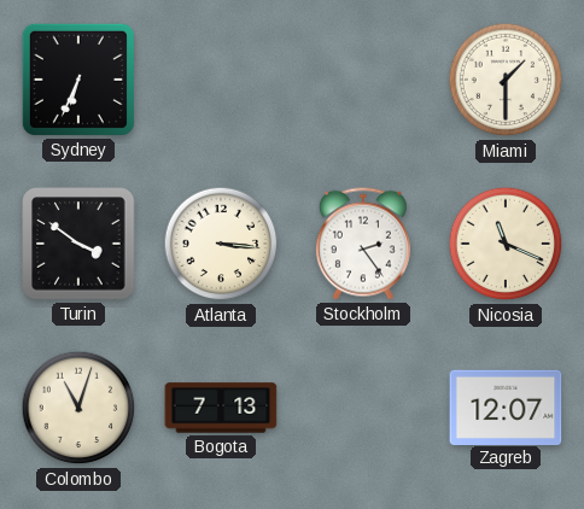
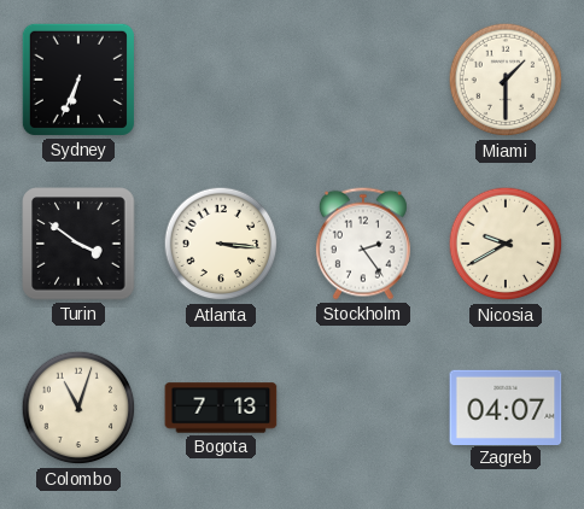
Nicosia: 11:19 -> 9:40 (506, 244)
Zagreb: 12:07 -> 04:07 (506, 406)
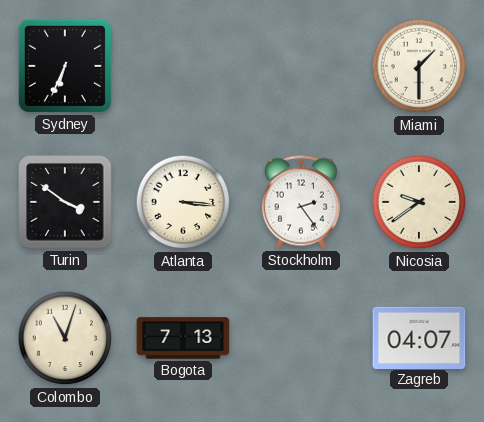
Nicosia: 9:40 -> 9:39 (419, 202)
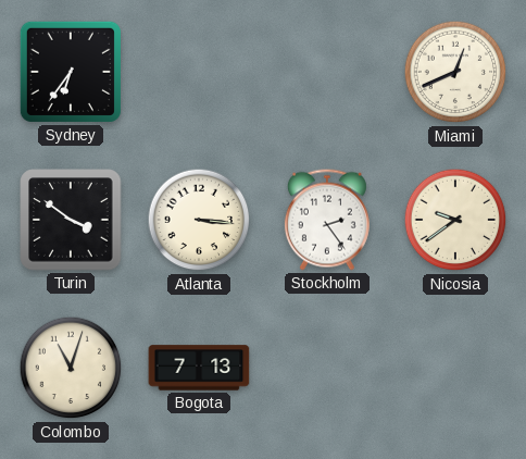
Sydney: 6:34 -> 6:36 (71, 72)
Miami: 1:30 -> 12:41 (455, 72)
Zagreb: 04:07 -> none (419, 337)
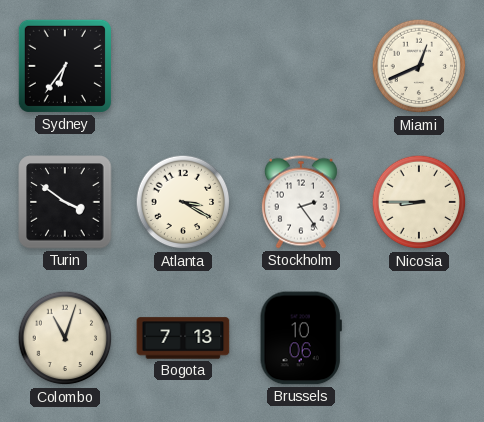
Atlanta: 3:16 -> 3:20 (183, 202)
Nicosia: 9:39 -> 8:45 (419, 202)
Brussels: none -> 10:06 (301, 338)
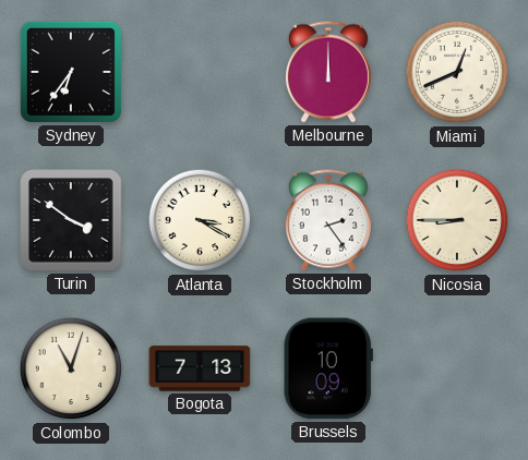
Melbourne: none -> 12:00 (328, 72)
Brussels: 10:06 -> 10:09 (328, 368)
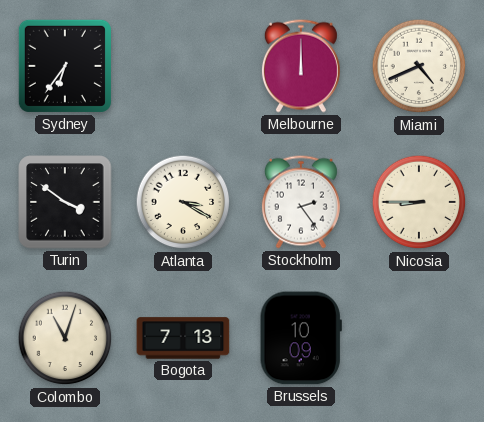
Miami: 12:41 -> 4:41 (419, 66)
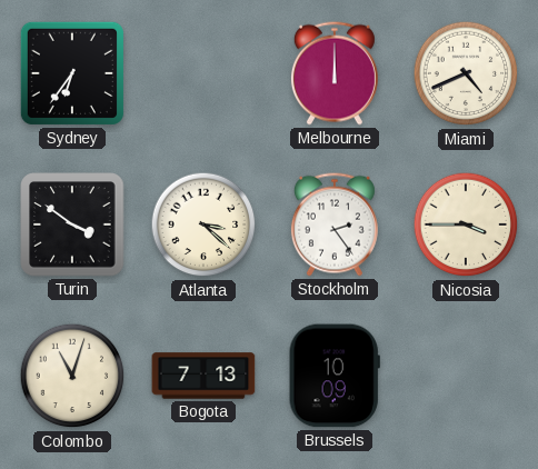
Atlanta: 3:20 -> 3:22 (203, 224)
Nicosia: 8:45 -> 3:45 (466, 224)
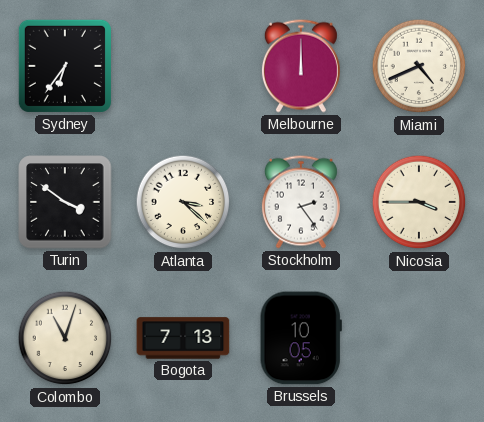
Brussels: 10:09 -> 10:05 (301, 338)
